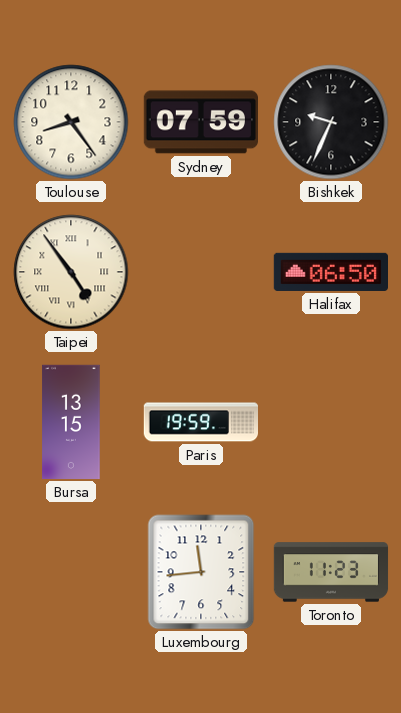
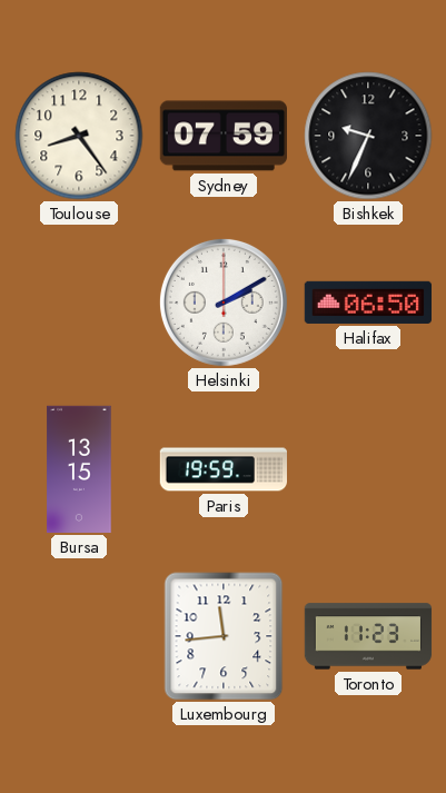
Taipei: 4:54 -> none (71, 272)
Helsinki: none -> 2:10 (224, 303)
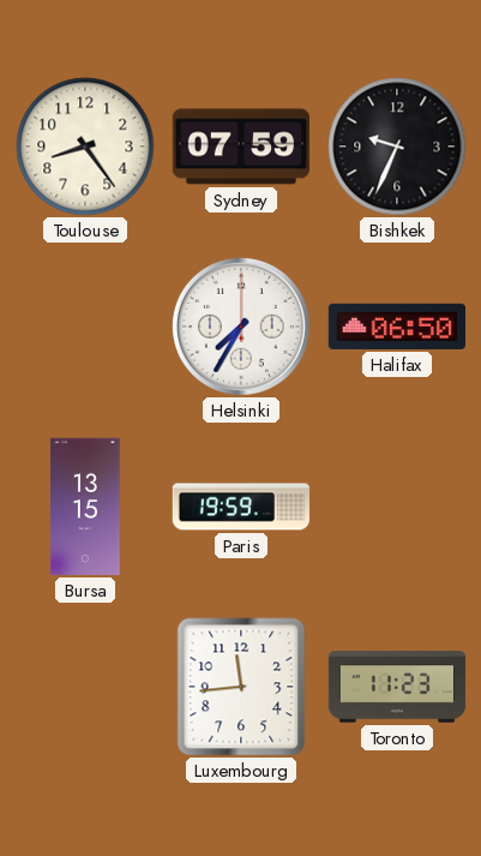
Helsinki: 2:10 -> 7:35 (241, 327)
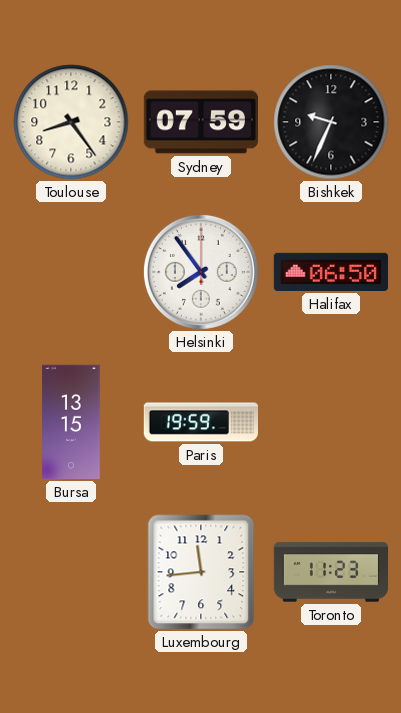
Helsinki: 7:35 -> 7:54 (201, 272)
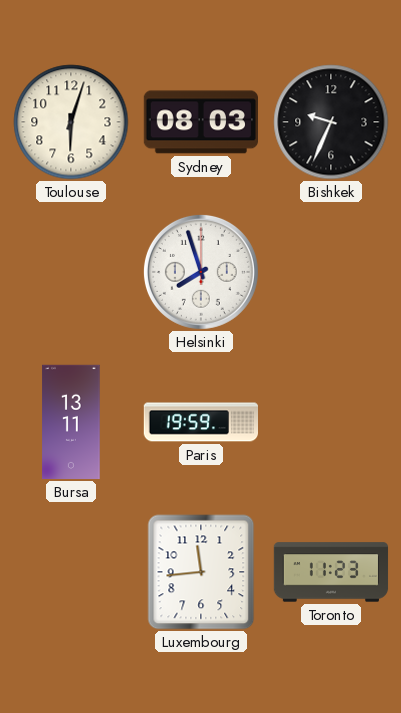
Toulouse: 8:24 -> 6:03 (71, 122)
Sydney: 07:59 -> 08:03 (200, 122)
Helsinki: 7:54 -> 7:57 (201, 272)
Halifax: 06:50 -> none (330, 272)
Bursa: 13:15 -> 13:11 (71, 422)
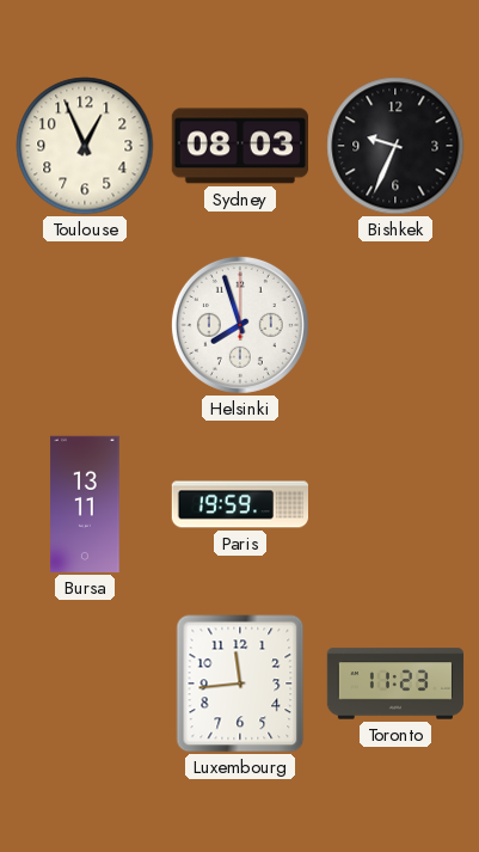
Toulouse: 6:03 -> 12:56 (85, 146)
